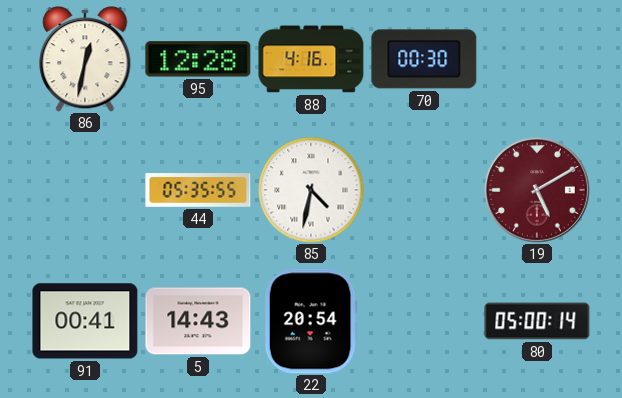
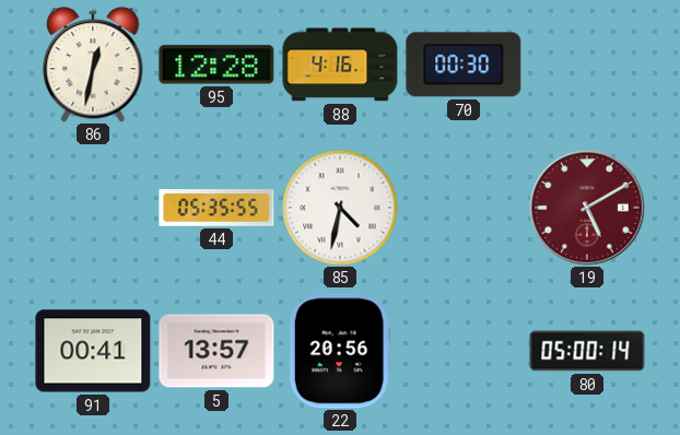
5: 14:43 -> 13:57 (216, 351)
22: 20:54 -> 20:56 (340, 351)
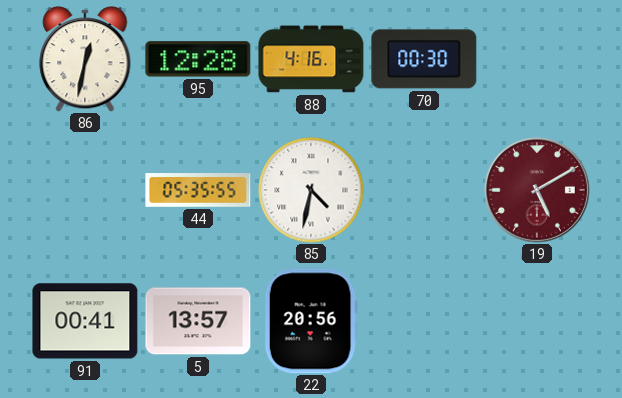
80: 05:00 -> none (587, 351)
